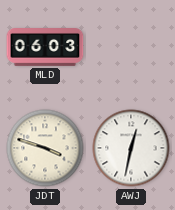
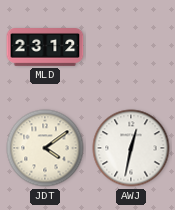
MLD: 06:03 -> 23:12 (45, 48)
JDT: 3:48 -> 4:09 (45, 148)
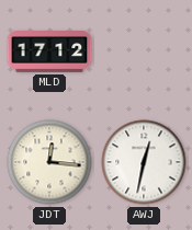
MLD: 23:12 -> 17:12 (49, 53)
JDT: 4:09 -> 12:16 (49, 162)
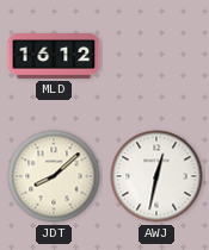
MLD: 17:12 -> 16:12 (54, 57)
JDT: 12:16 -> 8:08 (54, 176)
